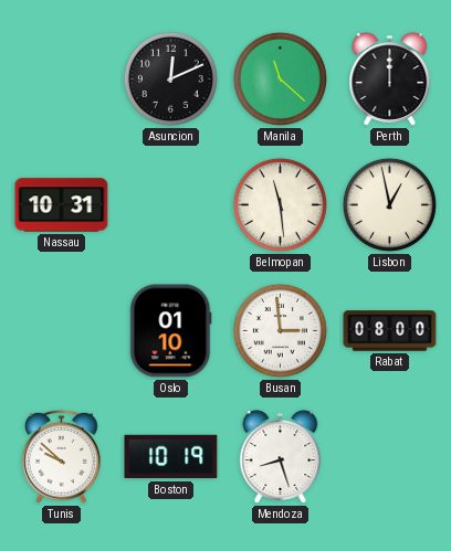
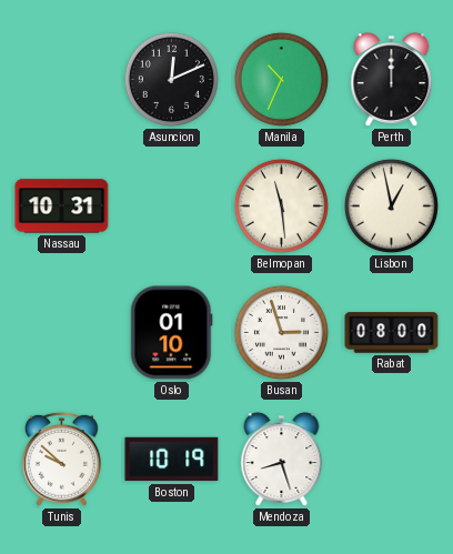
Manila: 11:22 -> 10:34 (281, 79)
Busan: 2:59 -> 2:57 (281, 332)
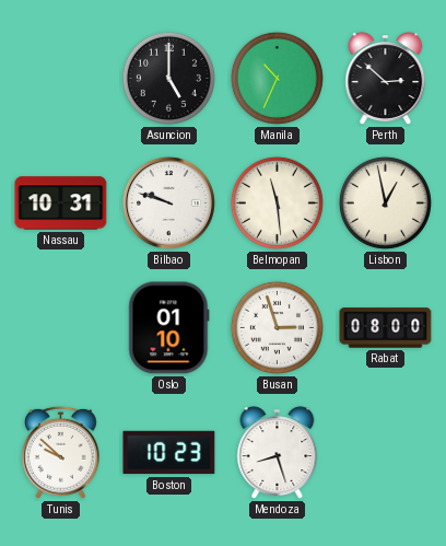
Asuncion: 12:11 -> 5:00 (168, 78)
Perth: 12:00 -> 2:52 (386, 79)
Bilbao: none -> 9:48 (168, 202)
Boston: 10:19 -> 10:23 (169, 453)
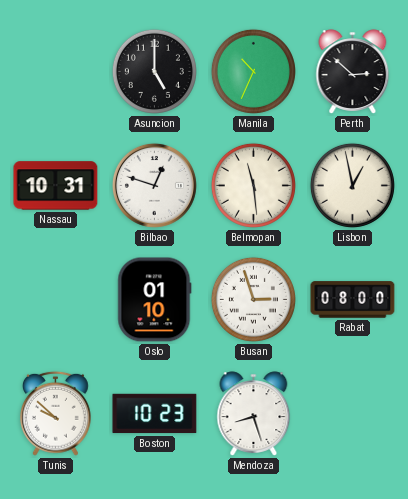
Bilbao: 9:48 -> 12:48 (154, 185)
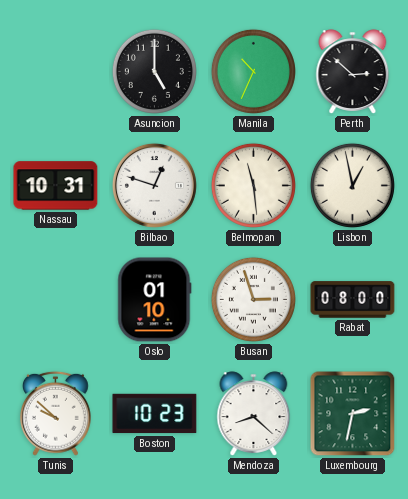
Mendoza: 8:27 -> 8:22 (254, 414)
Luxembourg: none -> 2:32 (353, 414)
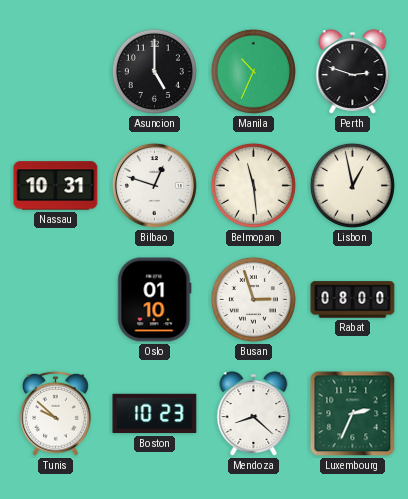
Perth: 2:52 -> 2:48 (353, 72)
Luxembourg: 2:32 -> 2:34 (353, 414)
